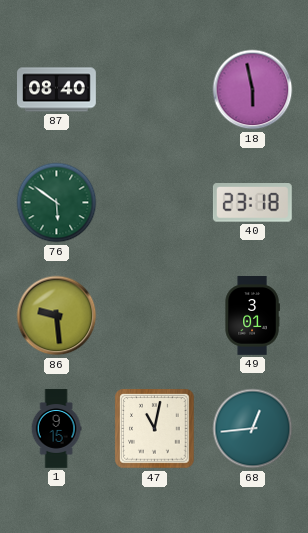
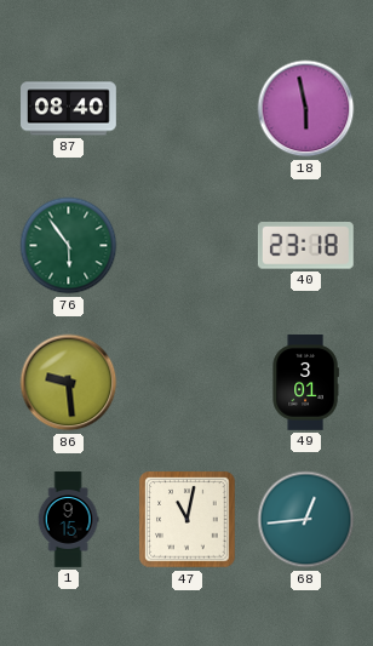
76: 5:51 -> 5:54 (69, 246)
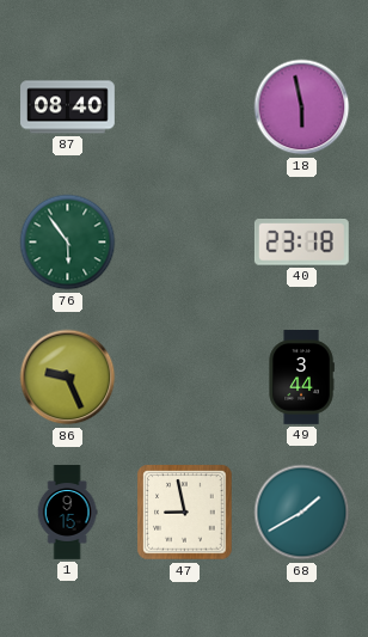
86: 9:29 -> 9:26 (68, 378)
49: 3:01 -> 3:44 (301, 378)
47: 11:02 -> 8:58 (185, 513)
68: 12:44 -> 1:40 (302, 513)
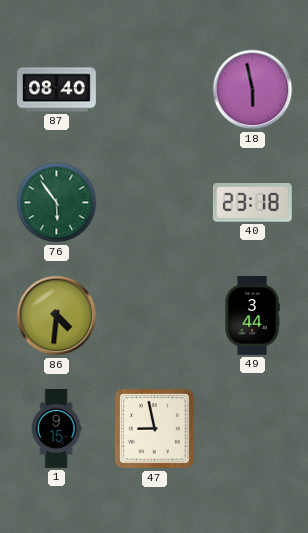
86: 9:26 -> 4:31 (57, 316)
68: 1:40 -> none (302, 513)
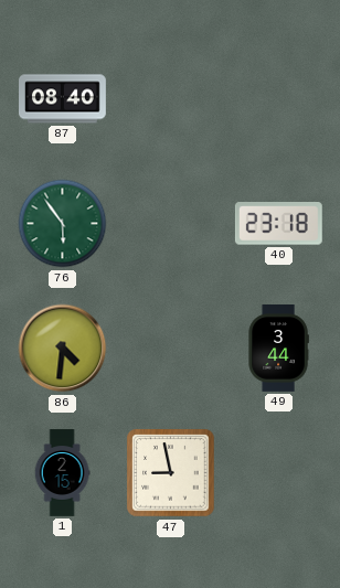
18: 5:58 -> none (253, 90)
1: 9:15 -> 2:15 (62, 473)
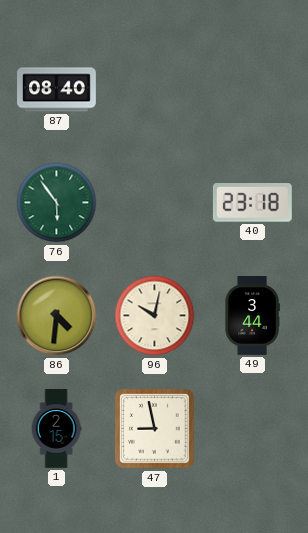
96: none -> 10:02 (155, 316)
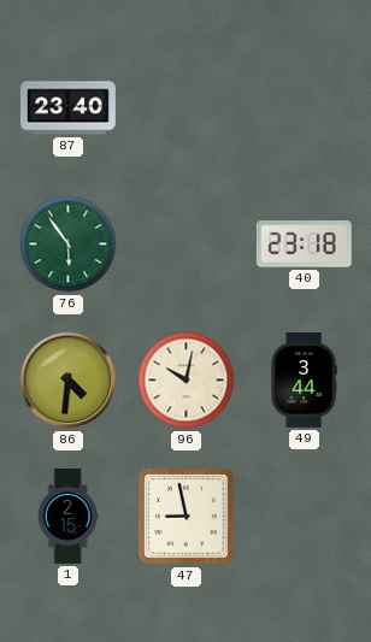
87: 08:40 -> 23:40 (69, 108)
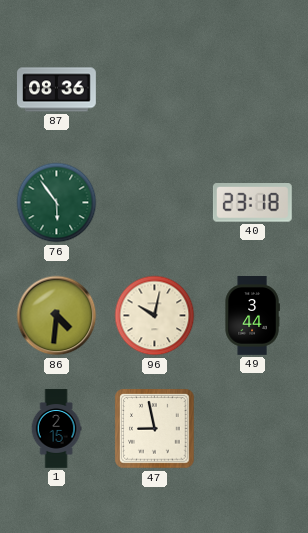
87: 23:40 -> 08:36 (57, 90)
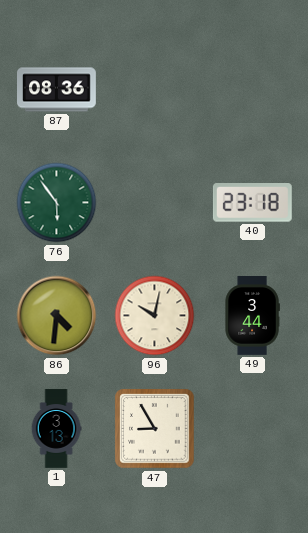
1: 2:15 -> 3:13 (56, 429)
47: 8:58 -> 8:55 (155, 429)
